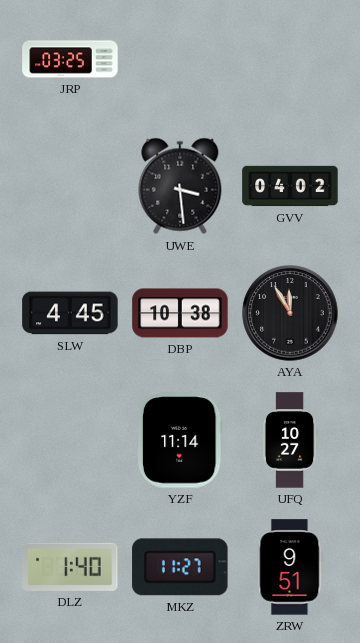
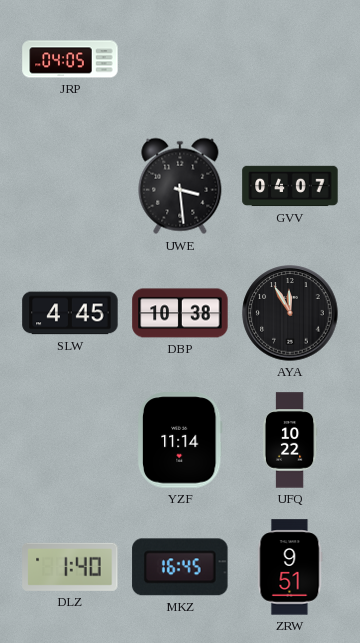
JRP: 03:25 -> 04:05 (70, 59)
GVV: 04:02 -> 04:07 (290, 186)
UFQ: 10:27 -> 10:22 (290, 440)
MKZ: 11:27 -> 16:45 (180, 567)
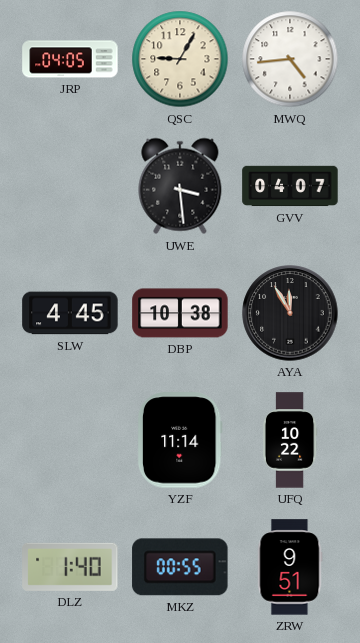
QSC: none -> 9:05 (180, 59)
MWQ: none -> 4:44 (290, 59)
MKZ: 16:45 -> 00:55 (180, 567)
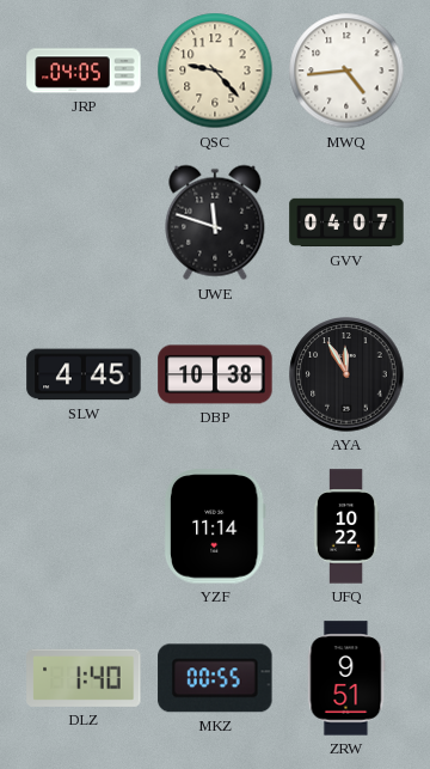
QSC: 9:05 -> 9:23 (215, 71)
UWE: 3:29 -> 11:48 (215, 222)
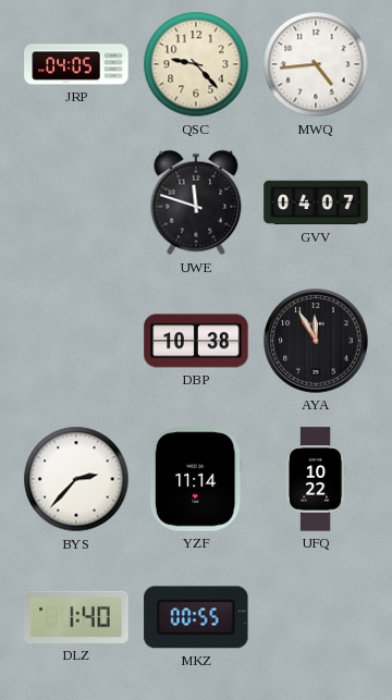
SLW: 4:45 -> none (84, 374)
BYS: none -> 2:37 (76, 479)
ZRW: 9:51 -> none (346, 678)
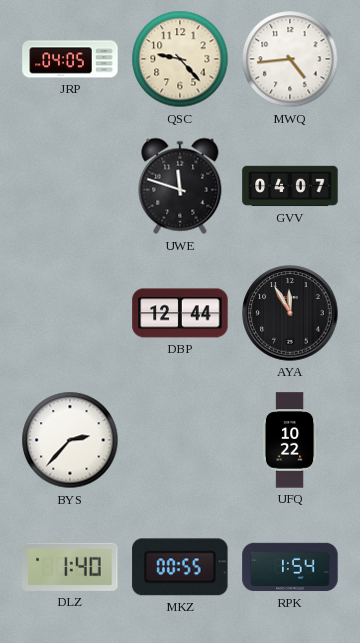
DBP: 10:38 -> 12:44 (180, 313)
YZF: 11:14 -> none (196, 479)
RPK: none -> 1:54 (290, 567)
